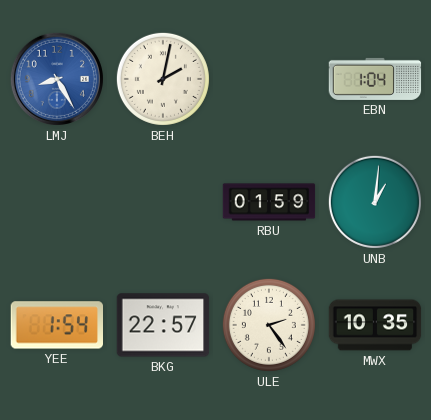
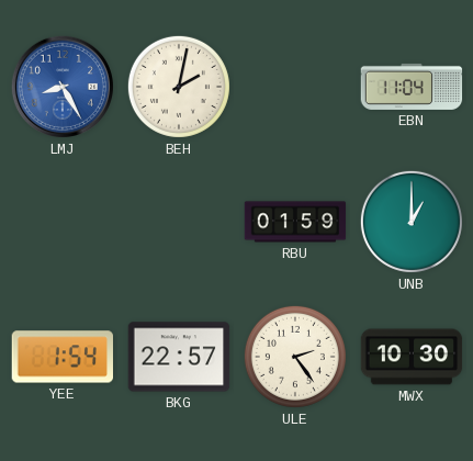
EBN: 1:04 -> 11:04 (412, 87)
UNB: 1:01 -> 1:00 (412, 222)
MWX: 10:35 -> 10:30 (412, 357)
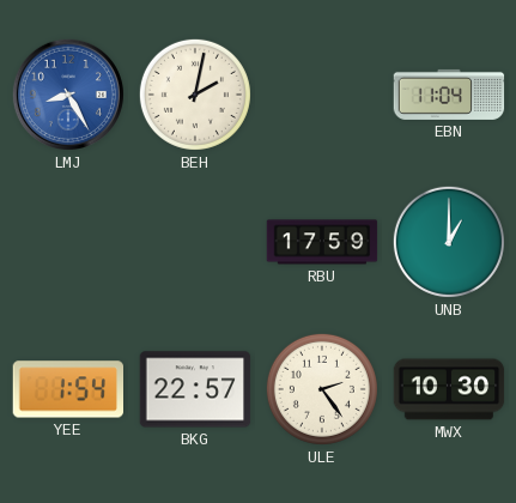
RBU: 01:59 -> 17:59 (322, 242)
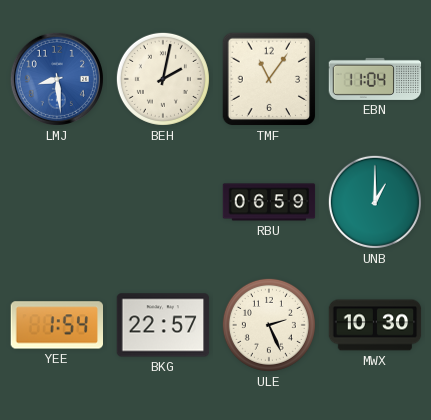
LMJ: 8:25 -> 8:29 (57, 79)
TMF: none -> 11:06 (269, 79)
RBU: 17:59 -> 06:59 (269, 202)
ULE: 2:24 -> 2:26 (269, 325)
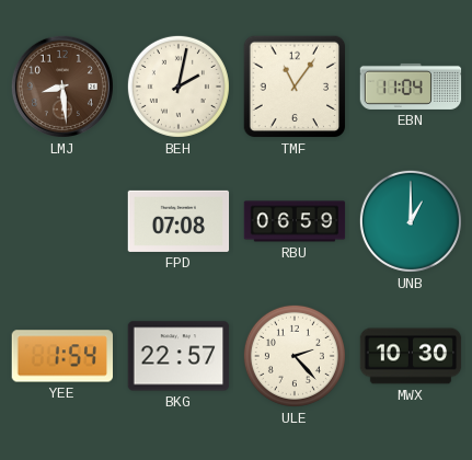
LMJ dial: blue -> brown (62, 87)
FPD: none -> 07:08 (179, 221)
ULE: 2:26 -> 2:23 (295, 356)
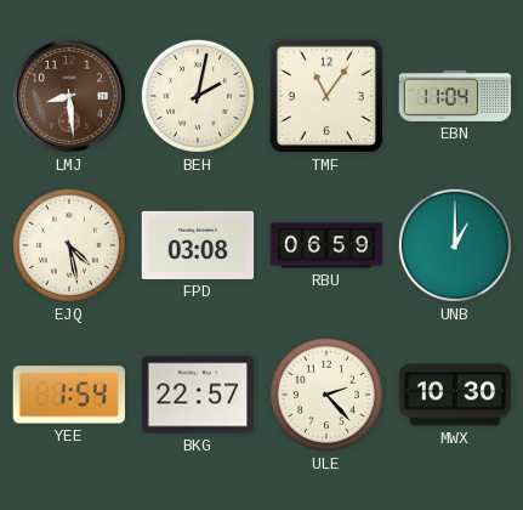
EJQ: none -> 4:28 (69, 245)
FPD: 07:08 -> 03:08 (198, 245)
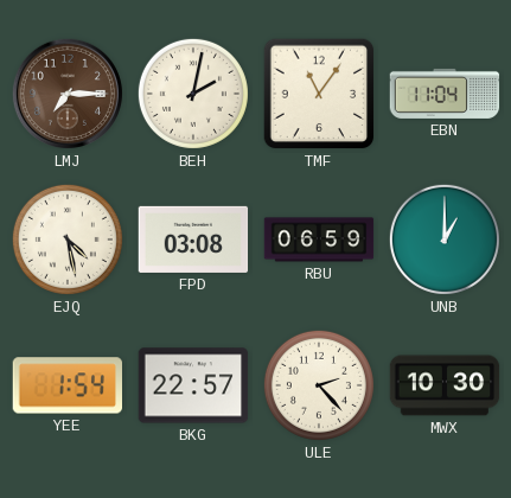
LMJ: 8:29 -> 7:15 (68, 94)
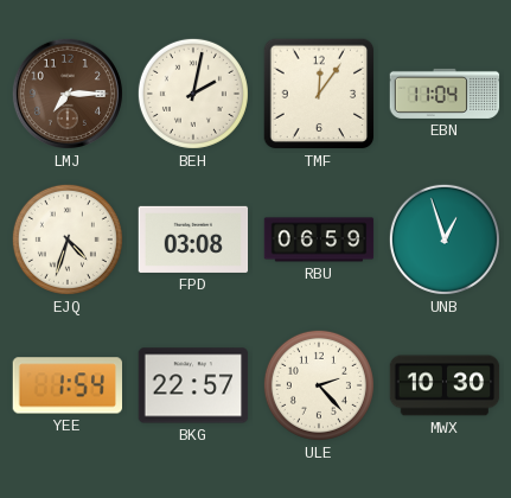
TMF: 11:06 -> 12:06 (319, 94)
EJQ: 4:28 -> 4:33 (68, 240)
UNB: 1:00 -> 12:57 (445, 240)
